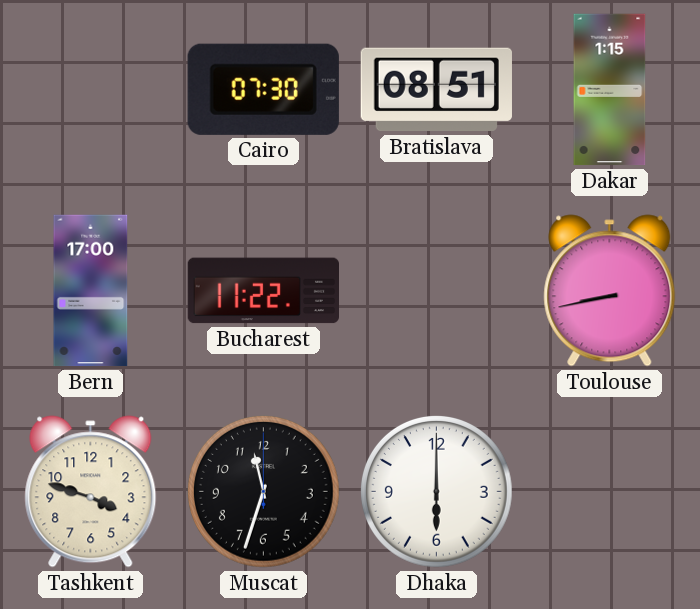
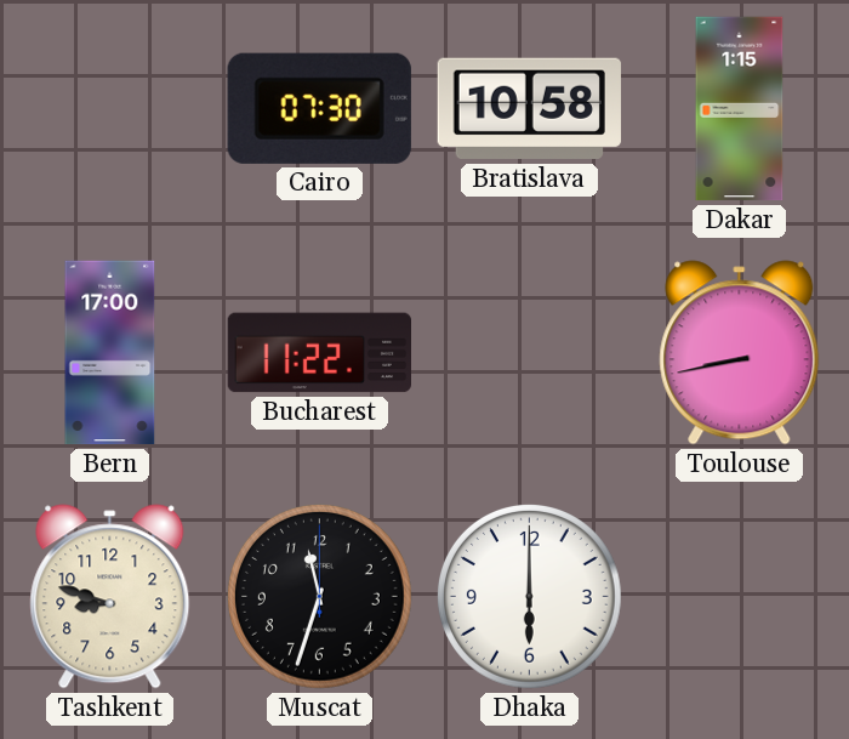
Bratislava: 08:51 -> 10:58 (529, 109)
Tashkent: 3:48 -> 8:48 (110, 597)
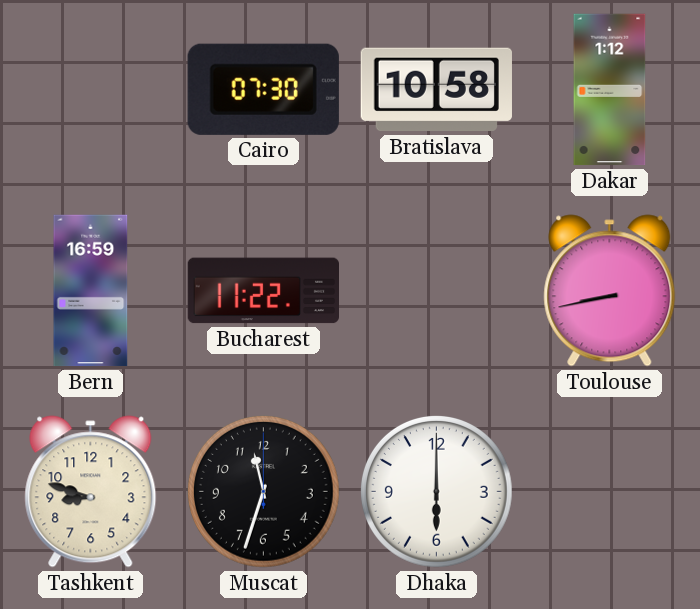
Dakar: 1:15 -> 1:12 (610, 90)
Bern: 17:00 -> 16:59 (91, 291)
